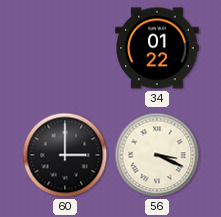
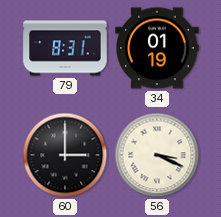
79: none -> 8:31 (65, 48)
34: 01:22 -> 01:19 (157, 48)
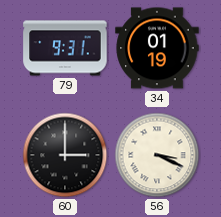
79: 8:31 -> 9:31 (65, 48)
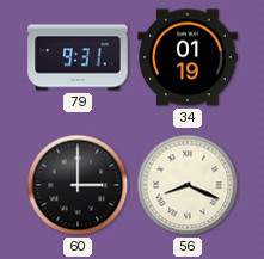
56: 3:19 -> 8:19 (188, 185)
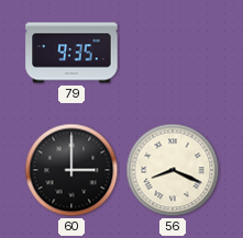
79: 9:31 -> 9:35 (71, 53)
34: 01:19 -> none (188, 57)
